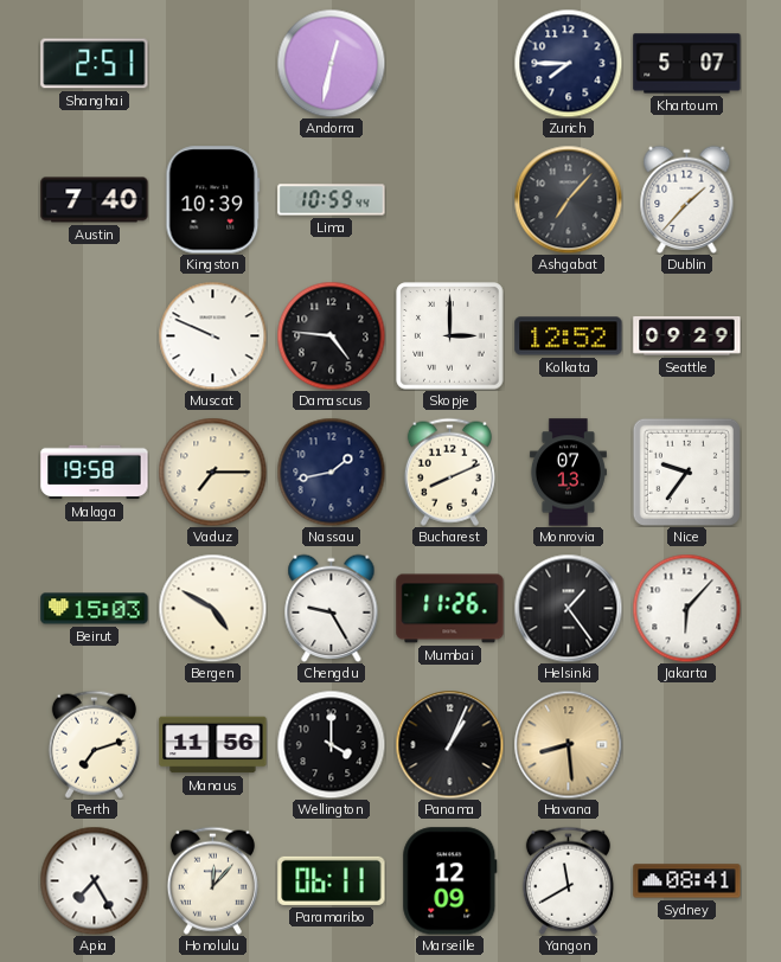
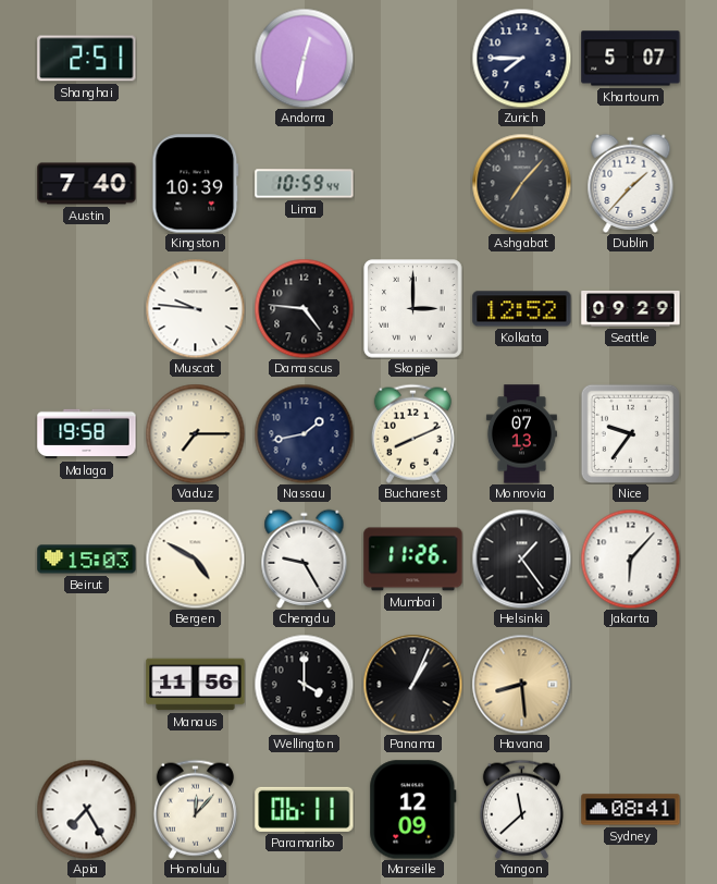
Muscat: 9:49 -> 9:46 (195, 308)
Perth: 7:12 -> none (94, 744)
Yangon: 11:40 -> 11:38 (521, 809)
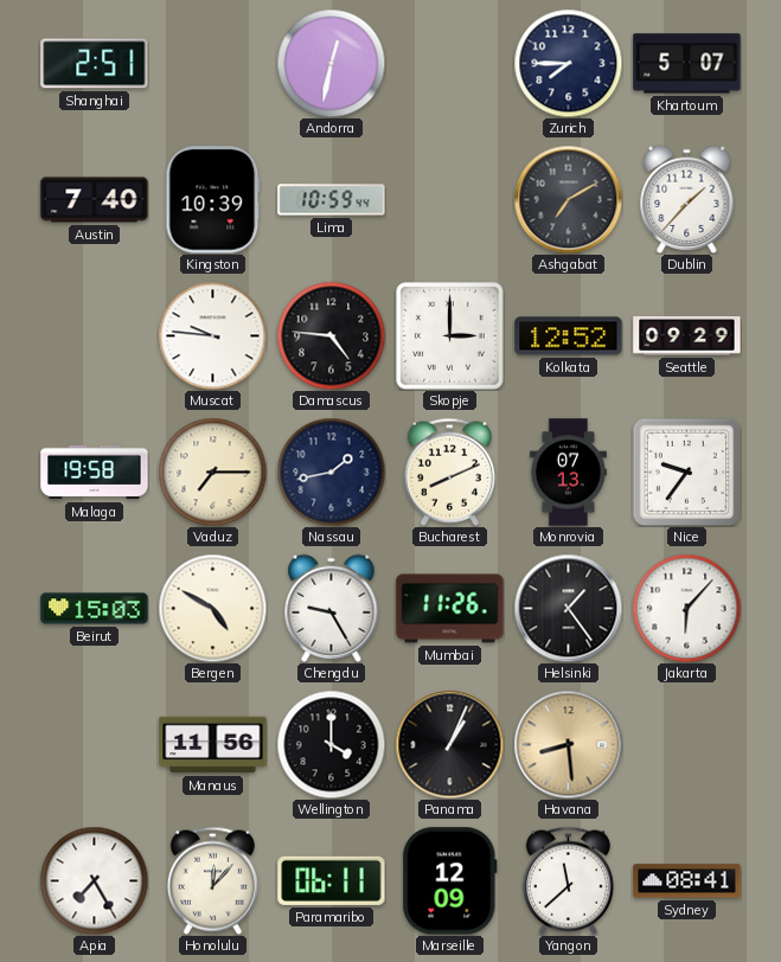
Ashgabat: 7:07 -> 7:10 (568, 199)
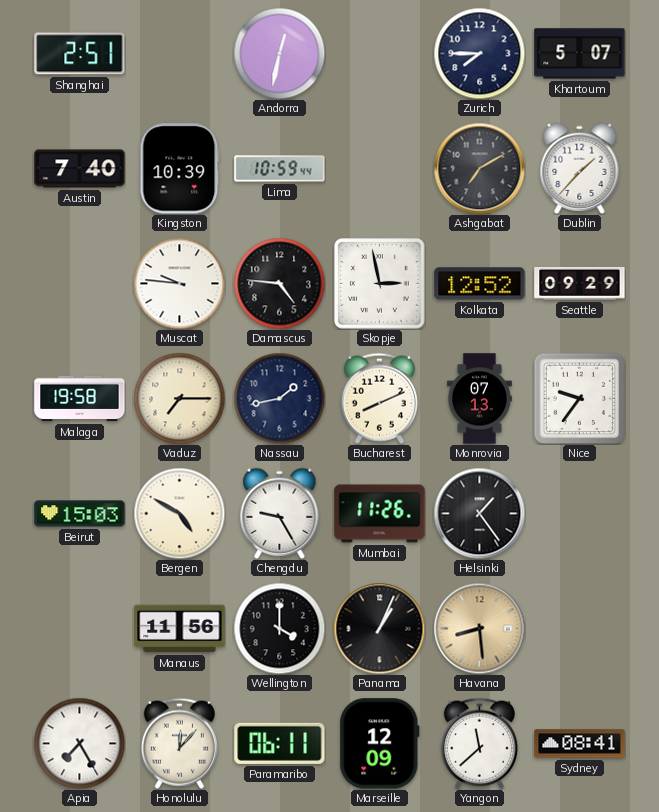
Skopje: 3:00 -> 2:58 (380, 284)
Jakarta: 6:07 -> none (686, 608)
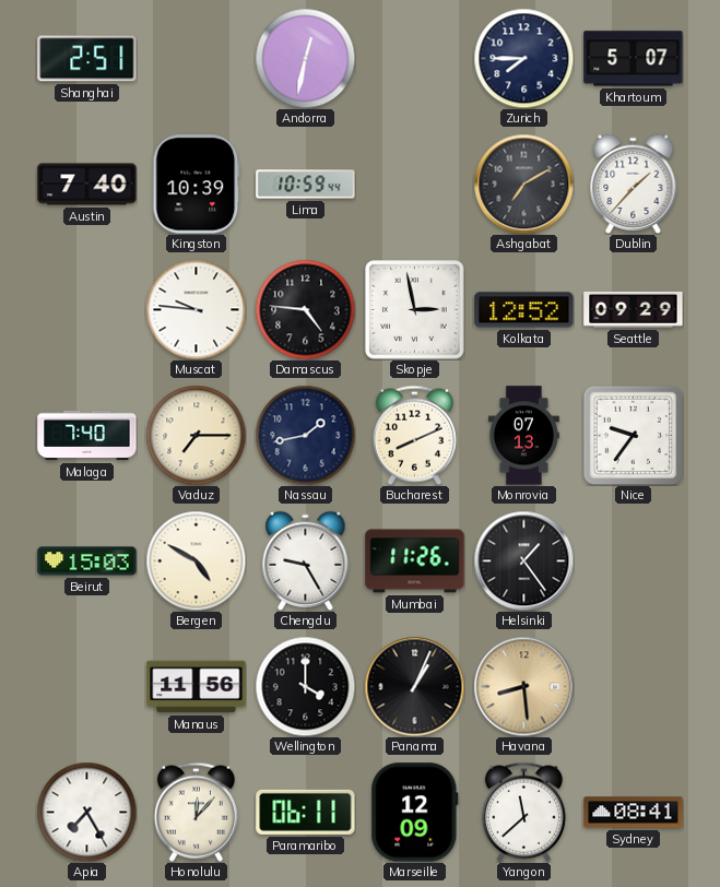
Malaga: 19:58 -> 7:40 (87, 436)
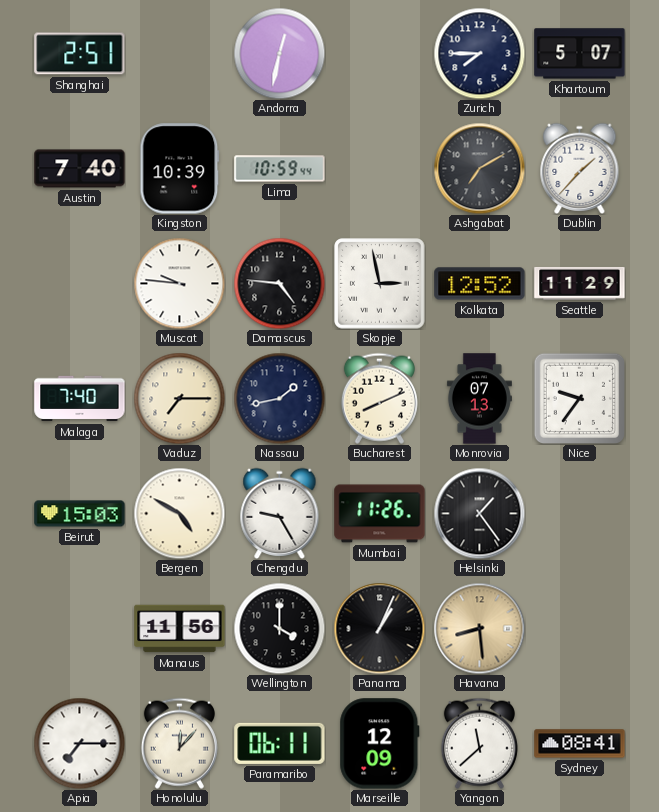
Seattle: 09:29 -> 11:29 (580, 283)
Apia: 7:25 -> 7:15 (79, 743)
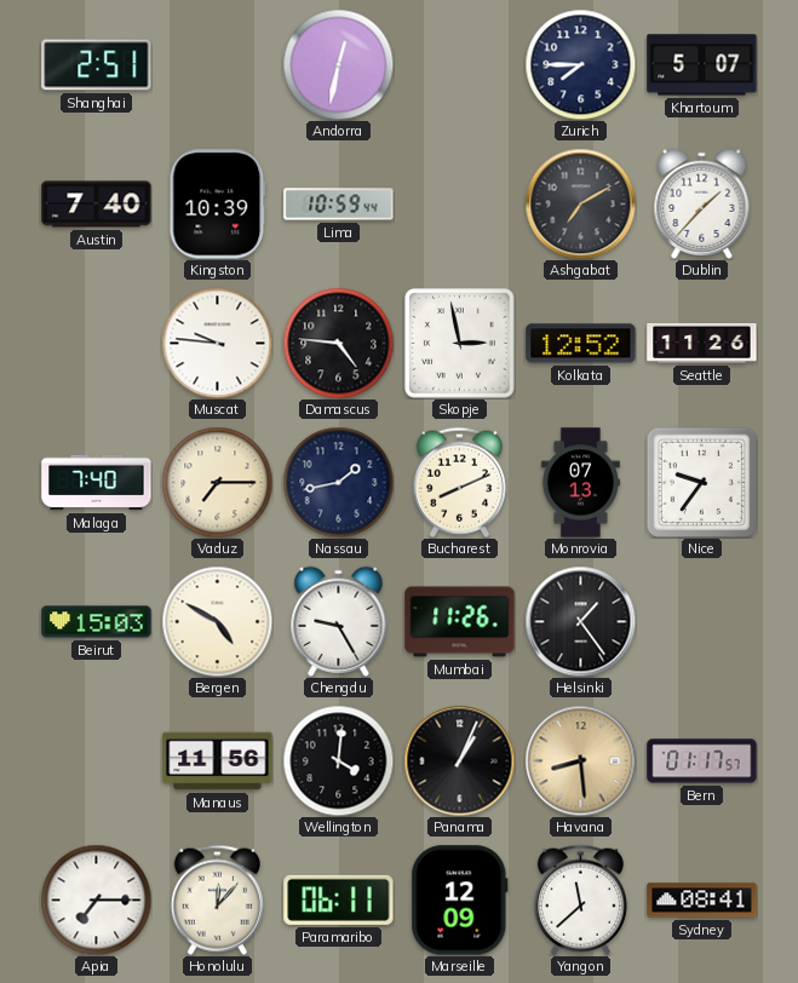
Seattle: 11:29 -> 11:26 (702, 343)
Wellington: 4:00 -> 4:01 (338, 760)
Bern: none -> 01:17 (702, 761)
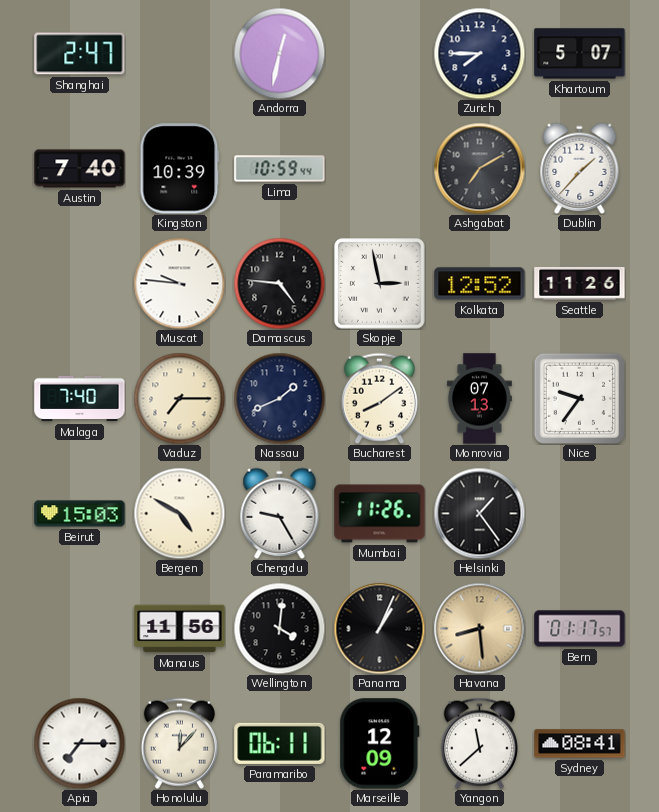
Shanghai: 2:51 -> 2:47 (80, 54)
Nassau: 1:43 -> 1:41 (279, 398)
Bucharest: 8:11 -> 8:09 (379, 398)
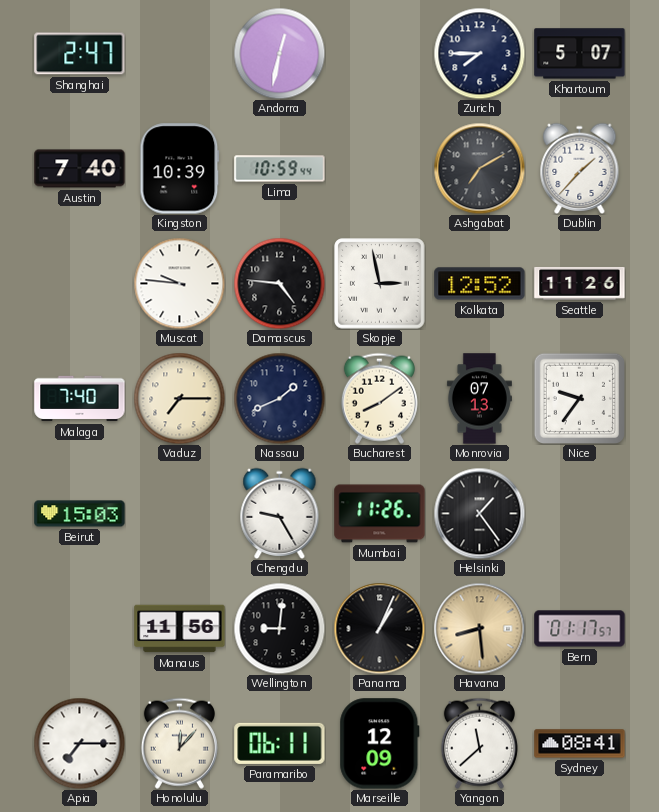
Bergen: 4:50 -> none (179, 513)
Wellington: 4:01 -> 9:01 (279, 628)
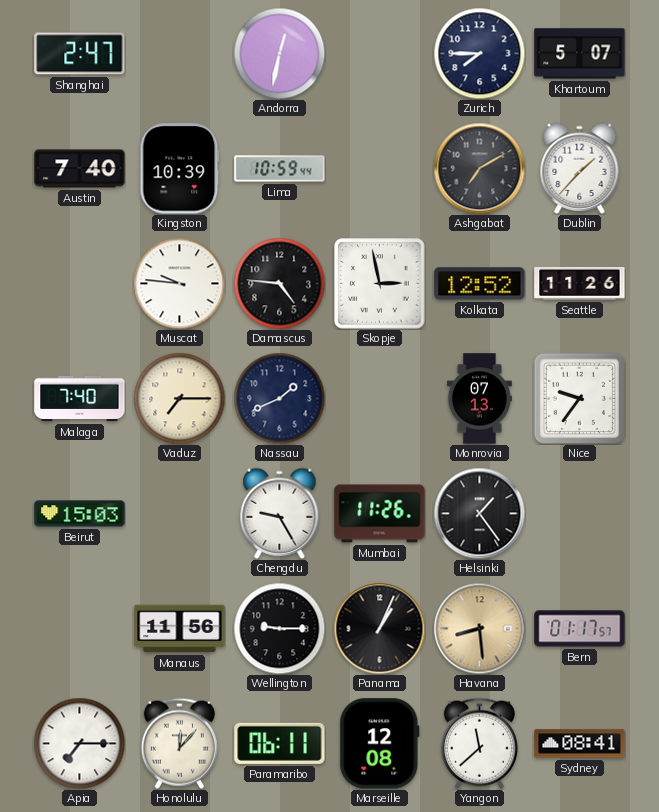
Bucharest: 8:09 -> none (379, 398)
Wellington: 9:01 -> 9:15 (279, 628)
Marseille: 12:09 -> 12:08 (380, 744)
